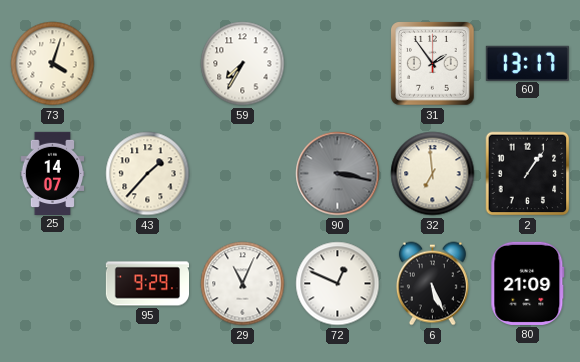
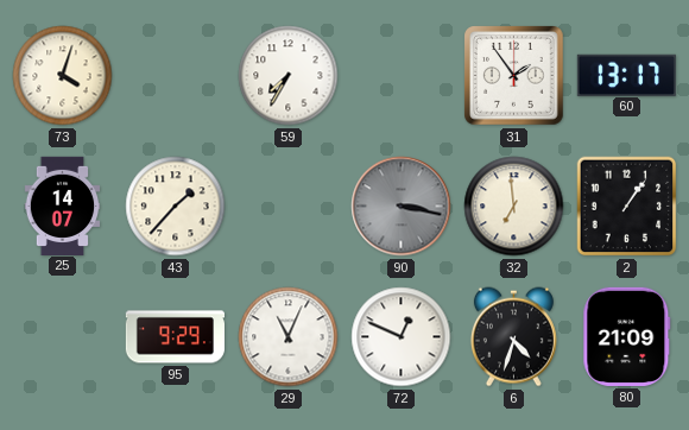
6: 5:26 -> 4:33 (513, 337)
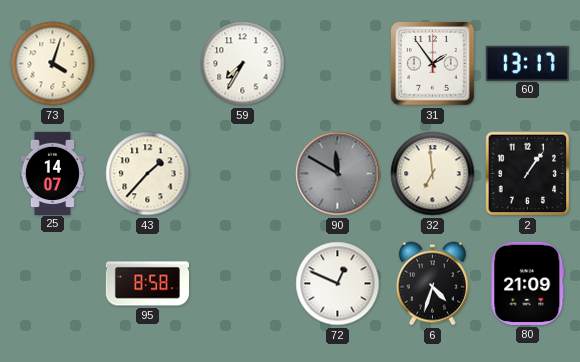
90: 3:17 -> 11:50 (338, 174)
95: 9:29 -> 8:58 (147, 284)
29: 11:04 -> none (289, 337)
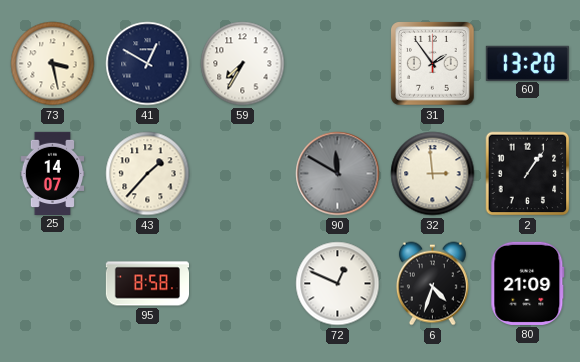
73: 4:03 -> 3:28 (53, 64)
41: none -> 12:50 (148, 64)
60: 13:17 -> 13:20 (527, 63)
32: 6:59 -> 2:59 (433, 174)
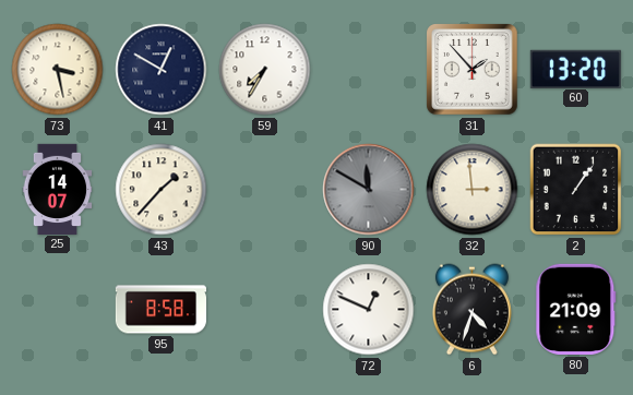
31: 1:54 -> 1:53 (473, 70)
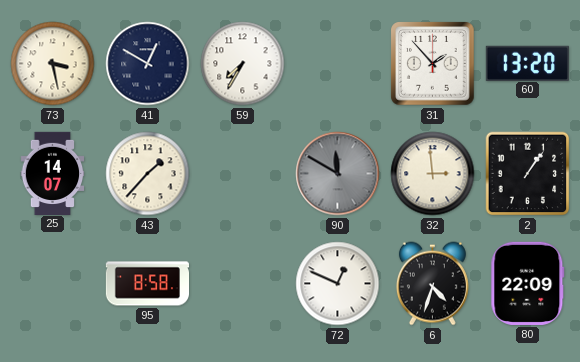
80: 21:09 -> 22:09 (528, 283)
